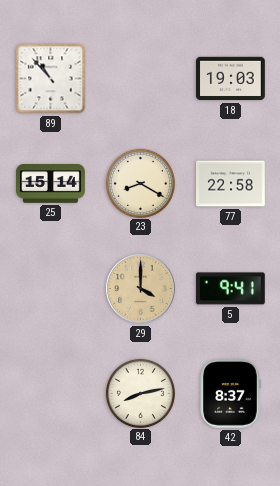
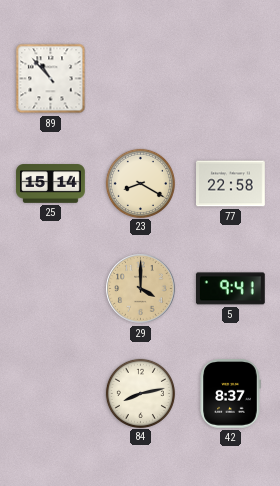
18: 19:03 -> none (231, 79)
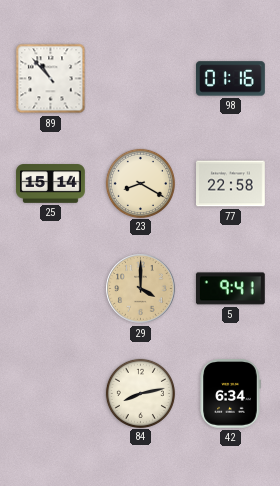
98: none -> 01:16 (231, 79)
42: 8:37 -> 6:34 (230, 394)
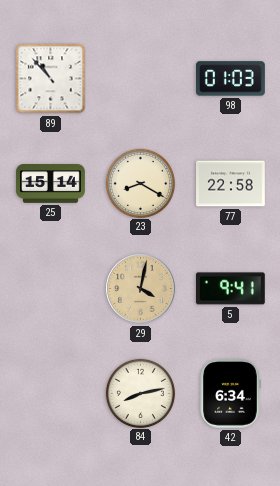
98: 01:16 -> 01:03 (231, 79)
29: 4:00 -> 4:02 (141, 289)
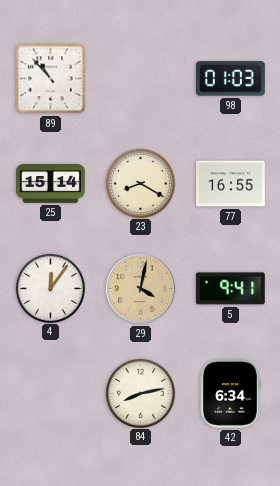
77: 22:58 -> 16:55 (231, 184)
4: none -> 12:06 (50, 288)
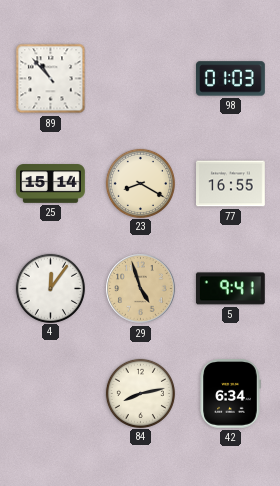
29: 4:02 -> 4:57 (141, 289)
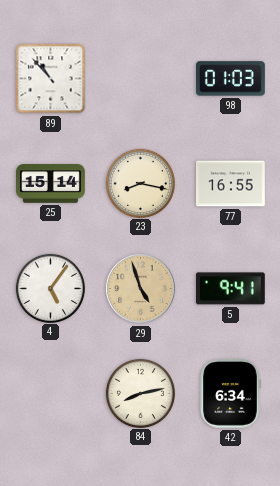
23: 8:20 -> 8:17 (140, 183)
4: 12:06 -> 5:06 (50, 288)
